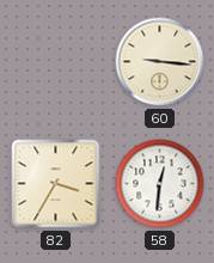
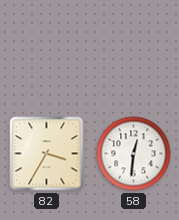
60: 9:16 -> none (160, 62)
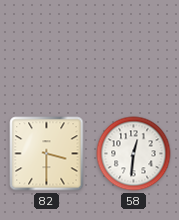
82: 3:35 -> 3:30 (47, 154)
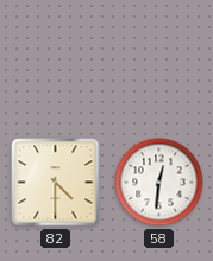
82: 3:30 -> 4:30 (56, 183)
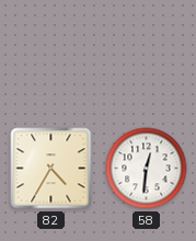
82: 4:30 -> 4:35 (51, 169)
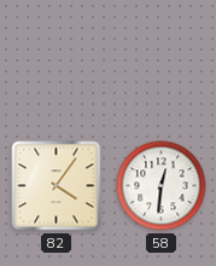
82: 4:35 -> 4:06 (57, 186)
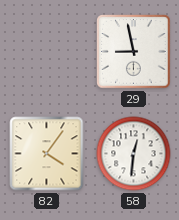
29: none -> 8:58 (134, 52)
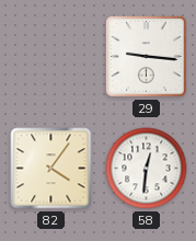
29: 8:58 -> 9:16 (147, 57)
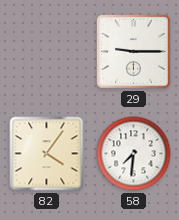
29: 9:16 -> 9:15 (134, 52)
58: 12:31 -> 7:31 (134, 154)
